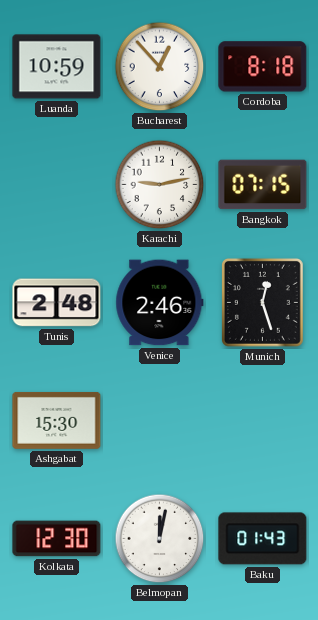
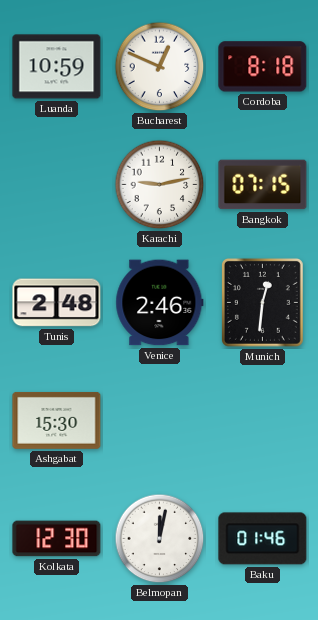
Bucharest: 12:53 -> 12:49 (160, 67)
Munich: 12:27 -> 12:31 (262, 302)
Baku: 01:43 -> 01:46 (263, 539)
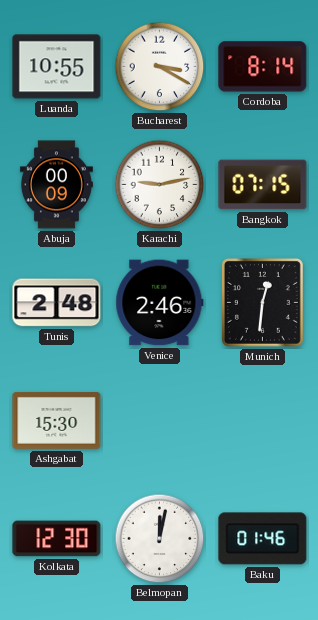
Luanda: 10:59 -> 10:55 (57, 67)
Bucharest: 12:49 -> 3:20 (160, 67)
Cordoba: 8:18 -> 8:14 (263, 67)
Abuja: none -> 00:09 (56, 185)
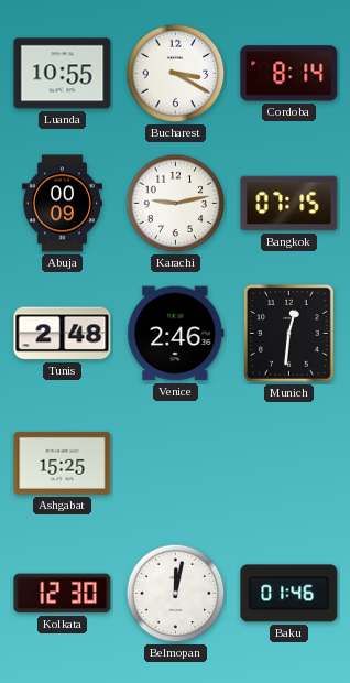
Ashgabat: 15:30 -> 15:25 (63, 463)
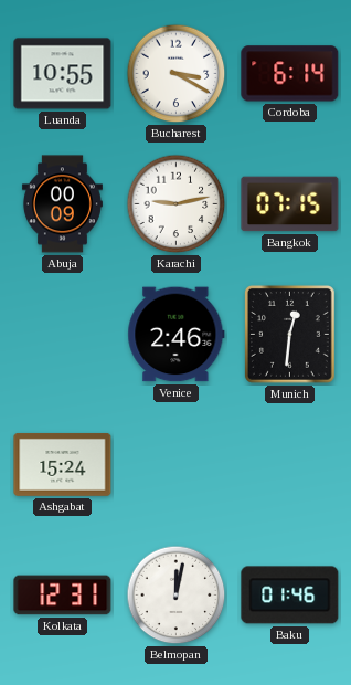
Cordoba: 8:14 -> 6:14 (290, 74)
Tunis: 2:48 -> none (63, 334)
Ashgabat: 15:25 -> 15:24 (63, 464)
Kolkata: 12:30 -> 12:31 (63, 596)
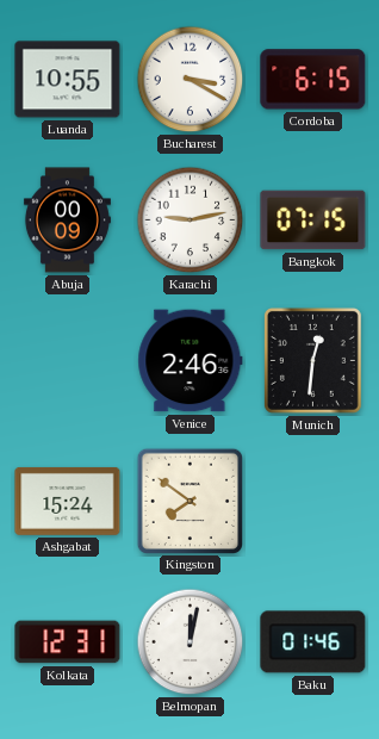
Cordoba: 6:14 -> 6:15 (313, 80)
Kingston: none -> 7:51 (189, 501)
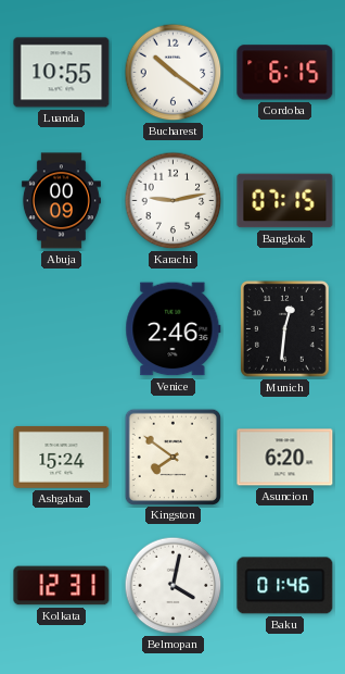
Bucharest: 3:20 -> 10:21 (174, 73)
Asuncion: none -> 6:20 (285, 458)
Belmopan: 12:02 -> 4:02 (174, 586)
